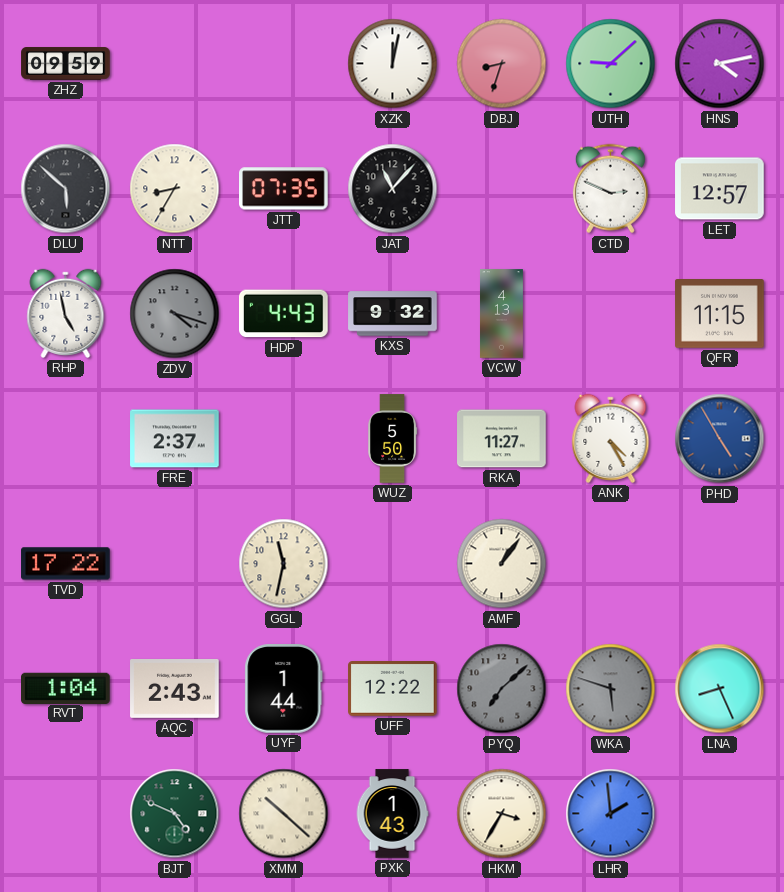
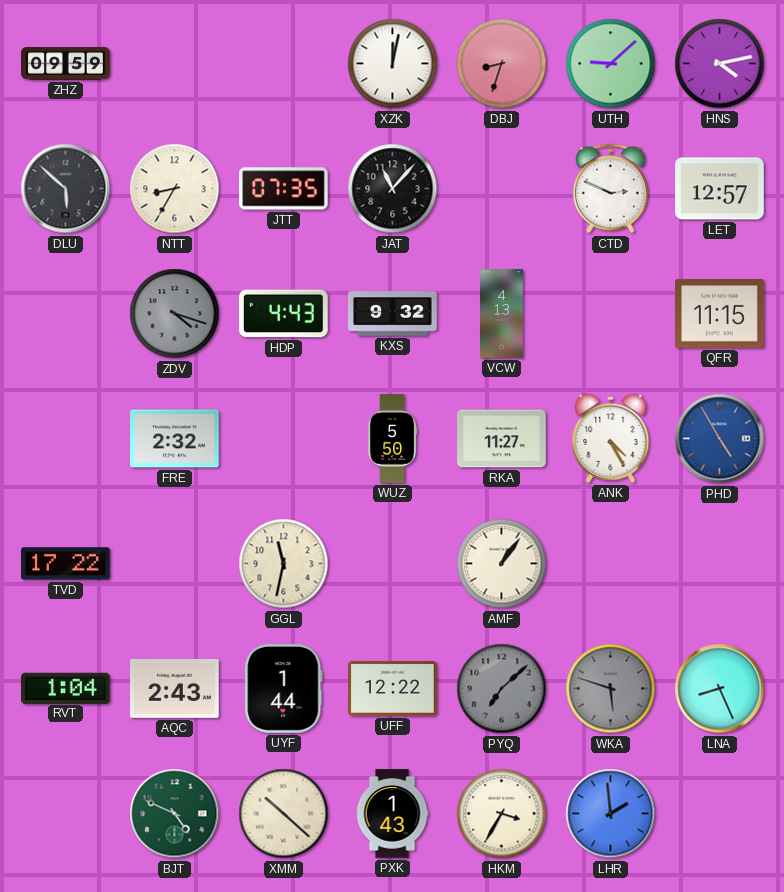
RHP: 4:58 -> none (66, 313)
FRE: 2:37 -> 2:32 (175, 439)
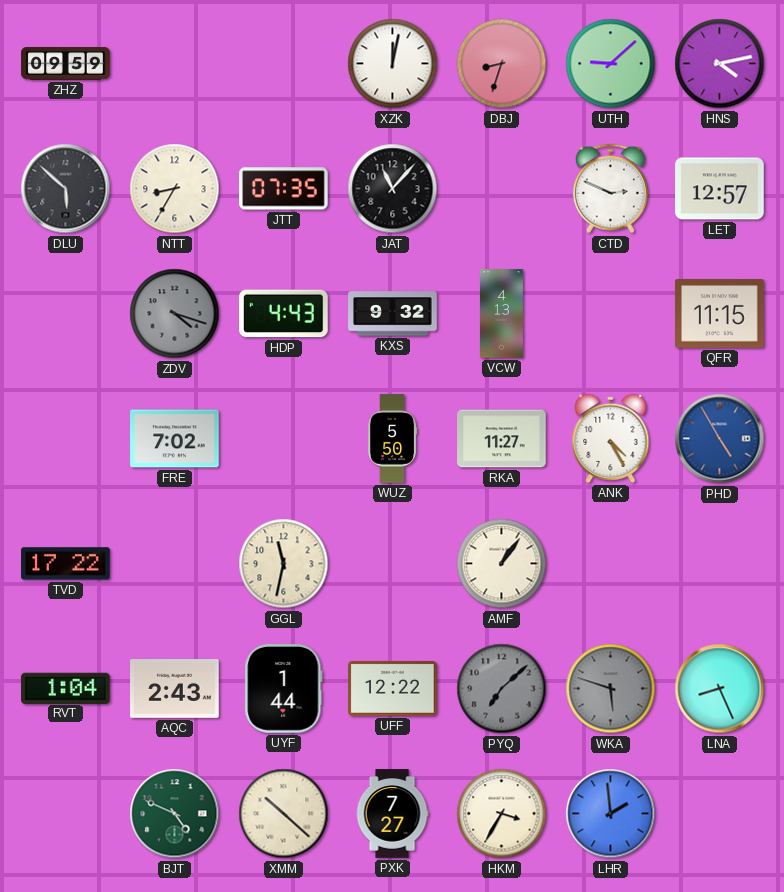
FRE: 2:32 -> 7:02 (175, 439)
PXK: 1:43 -> 7:27 (392, 814)
